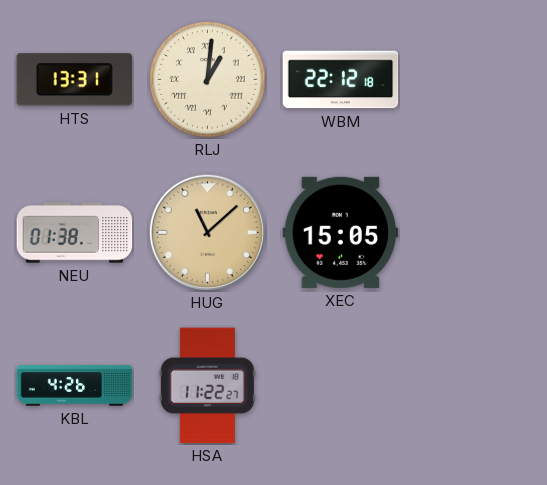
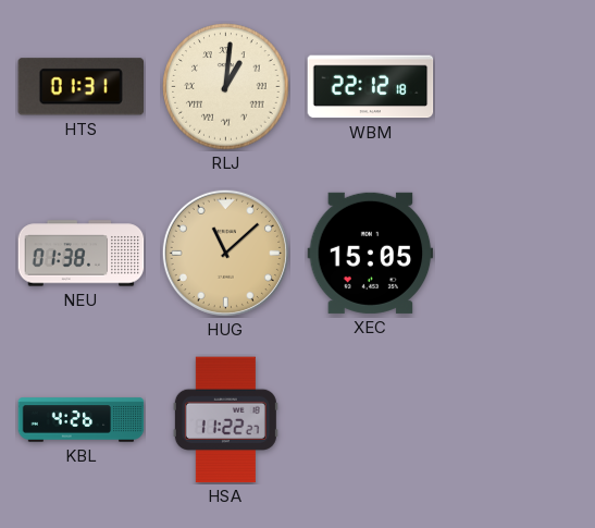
HTS: 13:31 -> 01:31 (80, 87)
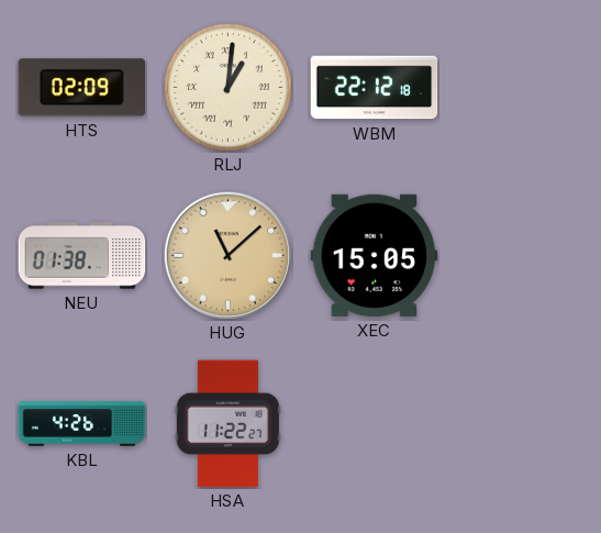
HTS: 01:31 -> 02:09 (81, 88)
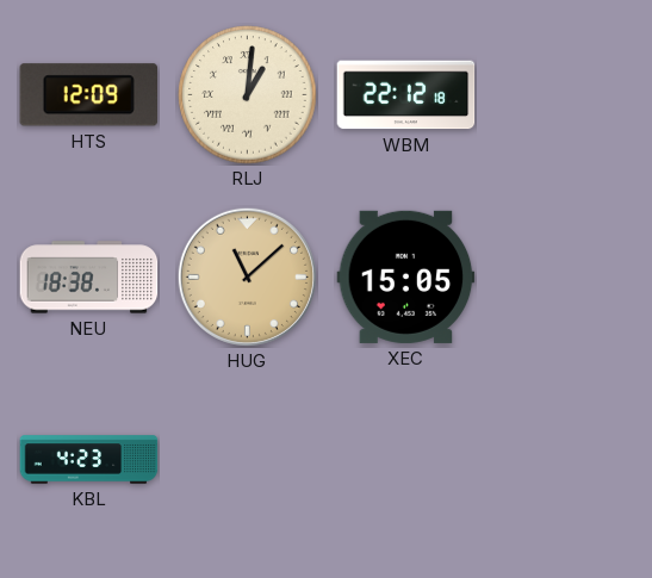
HTS: 02:09 -> 12:09 (88, 95)
NEU: 01:38 -> 18:38 (89, 278)
KBL: 4:26 -> 4:23 (89, 460)
HSA: 11:22 -> none (227, 424)
